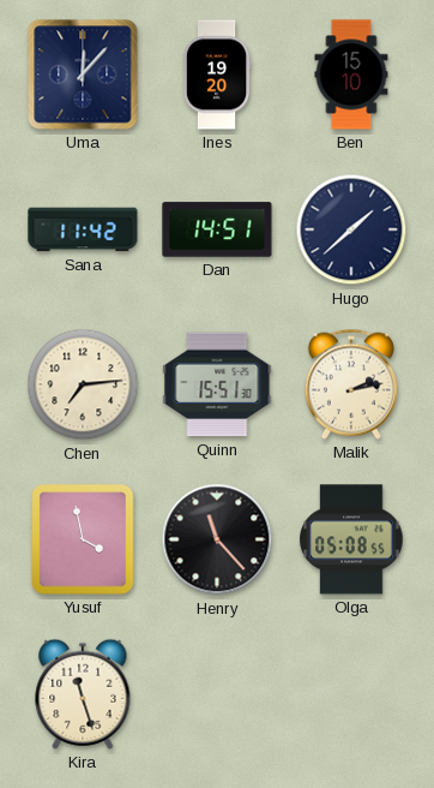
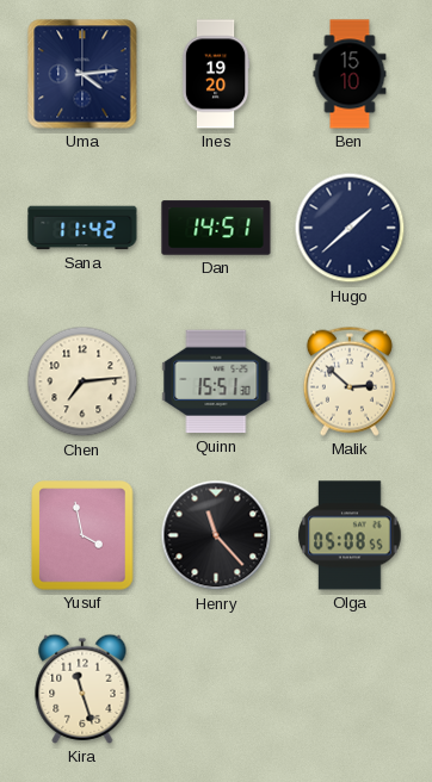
Uma: 12:07 -> 4:14 (82, 74)
Malik: 2:13 -> 2:52 (350, 381)
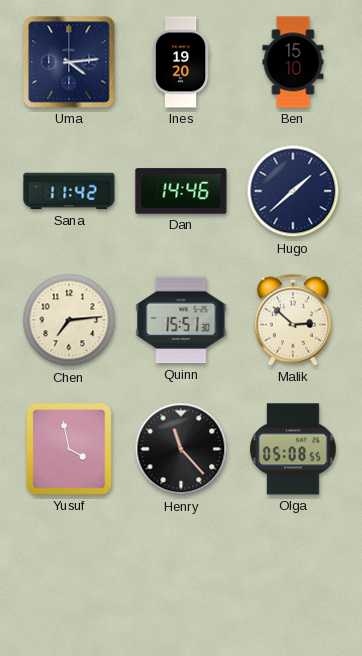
Dan: 14:51 -> 14:46 (181, 191)
Kira: 11:27 -> none (82, 689)
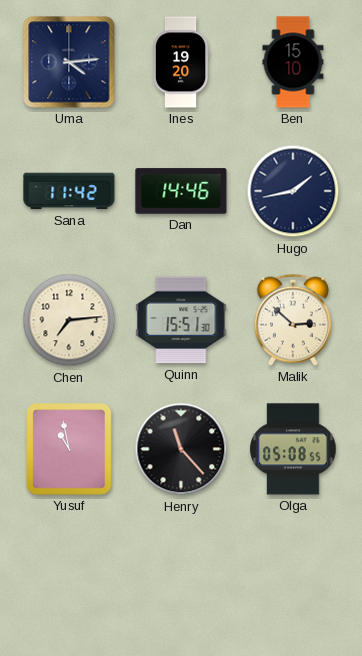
Hugo: 1:38 -> 1:43 (293, 191)
Yusuf: 3:58 -> 10:58 (69, 449)
